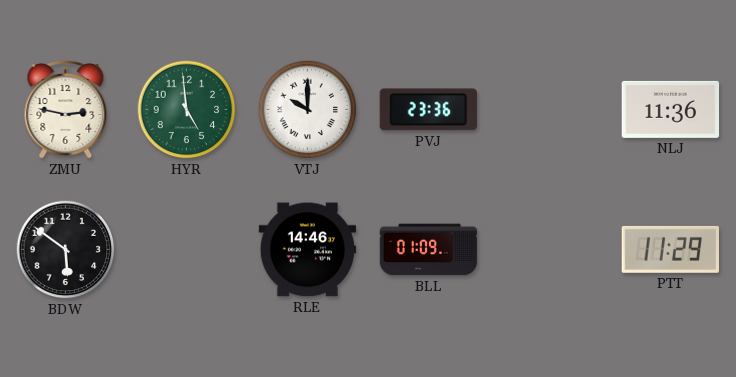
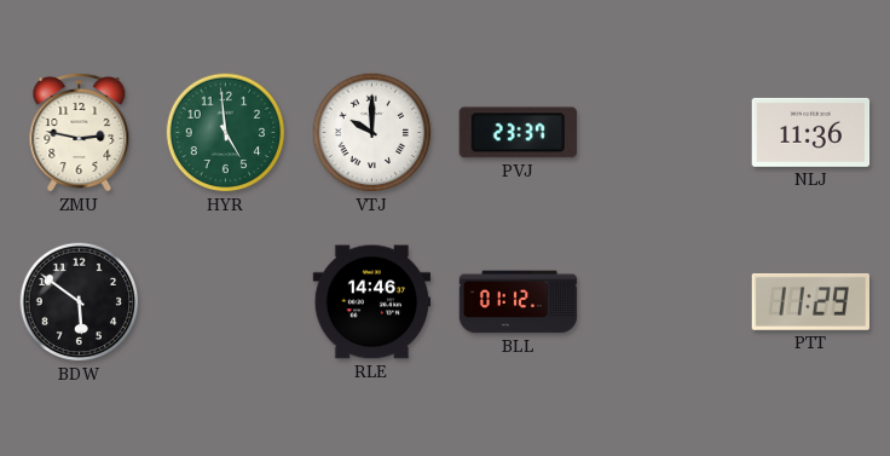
PVJ: 23:36 -> 23:37 (518, 133)
BLL: 01:09 -> 01:12 (519, 302)
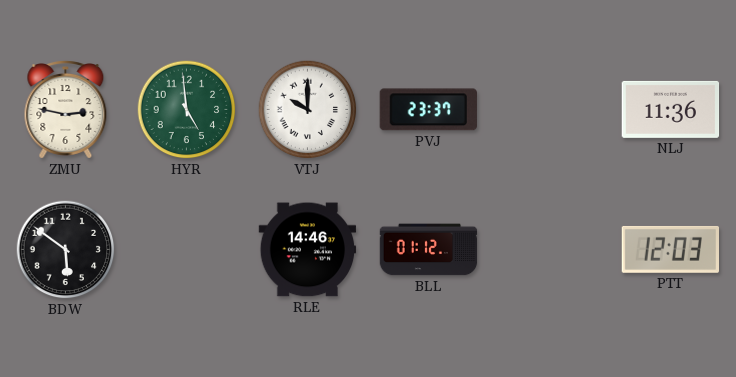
PTT: 11:29 -> 12:03 (671, 249)
